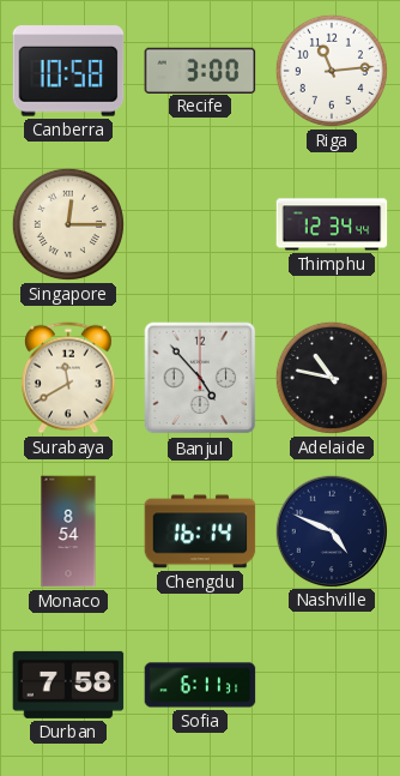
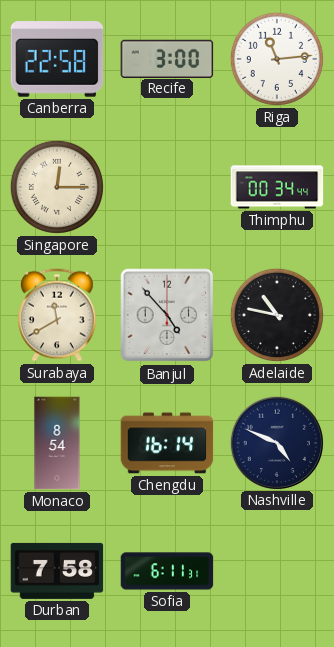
Canberra: 10:58 -> 22:58 (57, 59)
Thimphu: 12:34 -> 00:34 (277, 187)
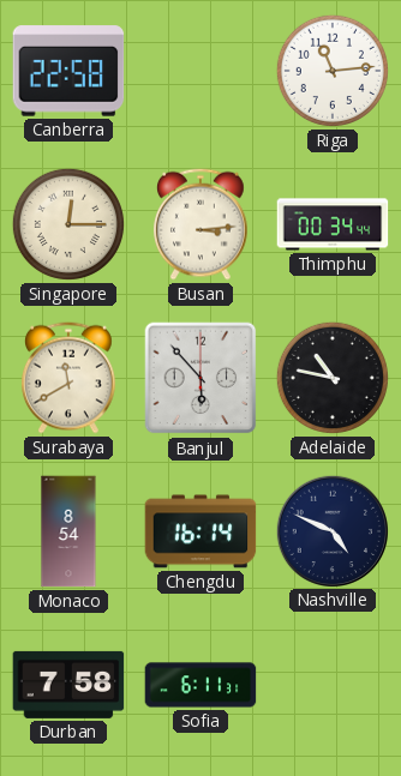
Recife: 3:00 -> none (167, 58)
Busan: none -> 3:14 (202, 224)
Banjul: 4:53 -> 5:53 (200, 378)
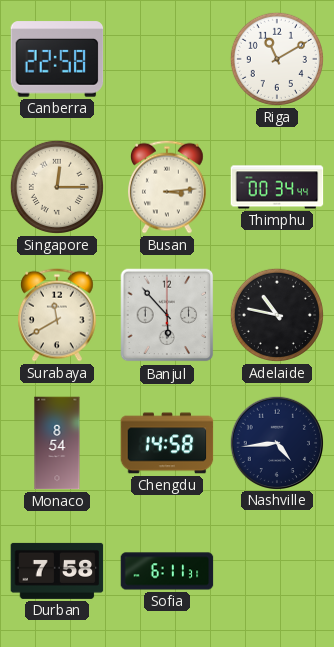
Riga: 11:14 -> 11:10 (277, 59)
Chengdu: 16:14 -> 14:58 (167, 443)
Nashville: 4:49 -> 4:44 (276, 442)
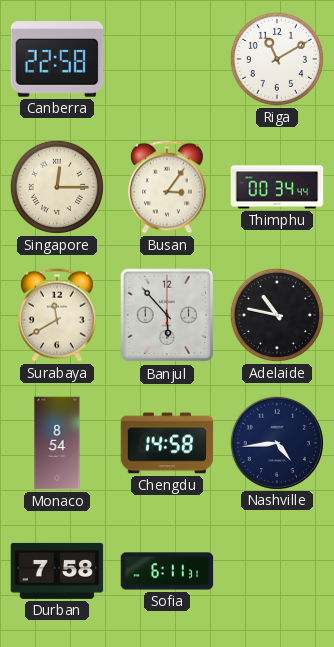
Busan: 3:14 -> 3:06 (168, 187)
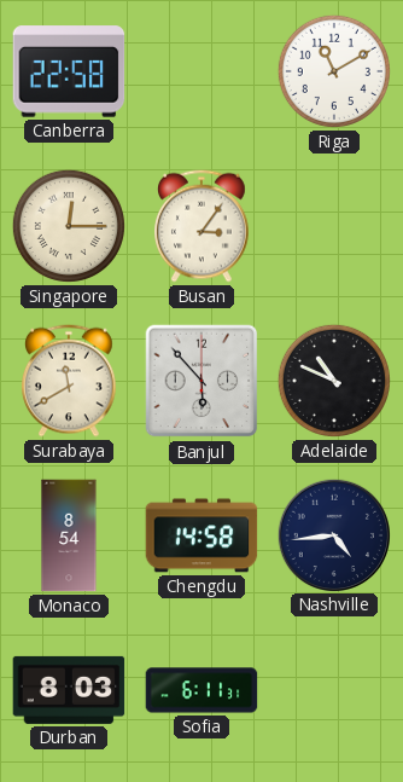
Thimphu: 00:34 -> none (277, 187)
Adelaide: 10:47 -> 10:49 (334, 381)
Durban: 7:58 -> 8:03 (69, 690)
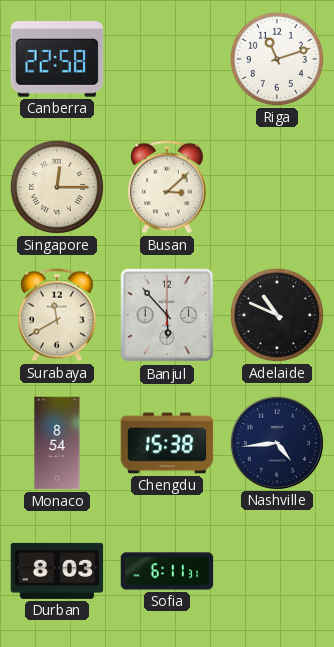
Riga: 11:10 -> 11:12 (277, 59)
Busan: 3:06 -> 3:08 (168, 187)
Chengdu: 14:58 -> 15:38 (167, 443)
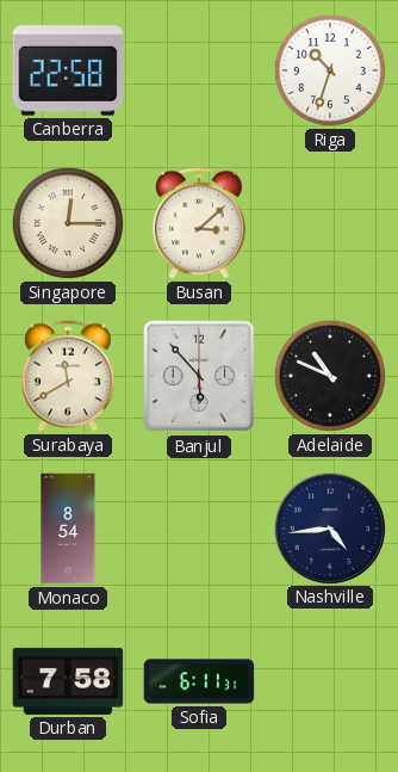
Riga: 11:12 -> 10:33 (330, 70)
Chengdu: 15:38 -> none (167, 443)
Durban: 8:03 -> 7:58 (68, 681)
